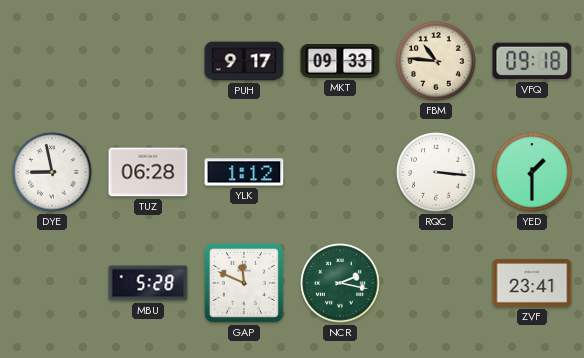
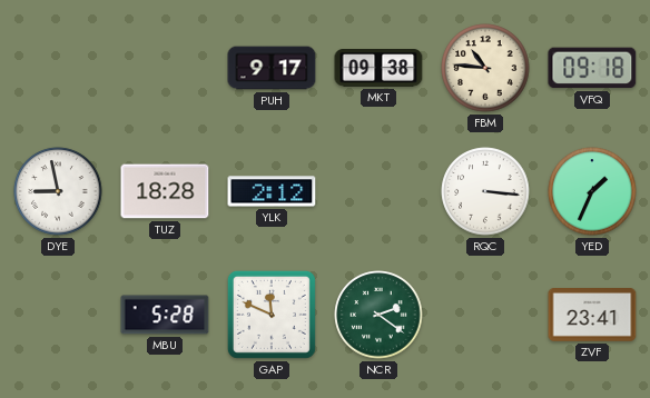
MKT: 09:33 -> 09:38 (378, 68)
TUZ: 06:28 -> 18:28 (165, 191)
YLK: 1:12 -> 2:12 (272, 191)
YED: 1:30 -> 1:34 (592, 191)
NCR: 2:17 -> 2:21 (378, 315)
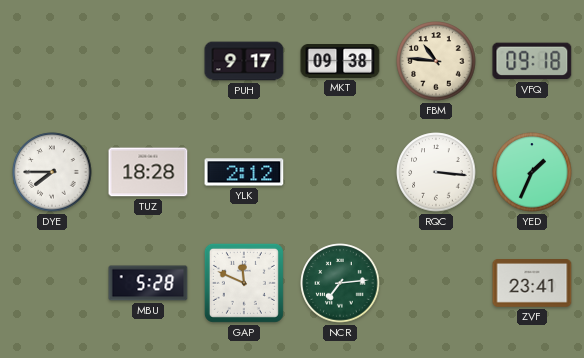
DYE: 8:58 -> 7:45 (52, 172)
NCR: 2:21 -> 7:14 (340, 283)
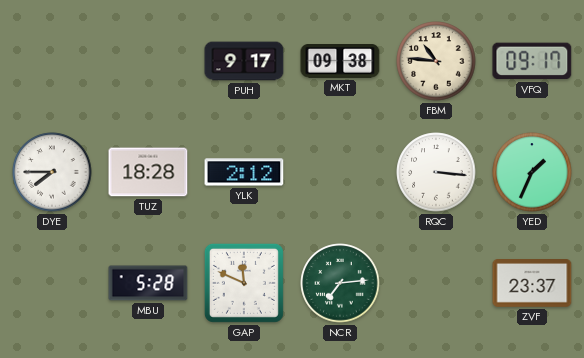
VFQ: 09:18 -> 09:17 (532, 61)
ZVF: 23:41 -> 23:37 (532, 284)
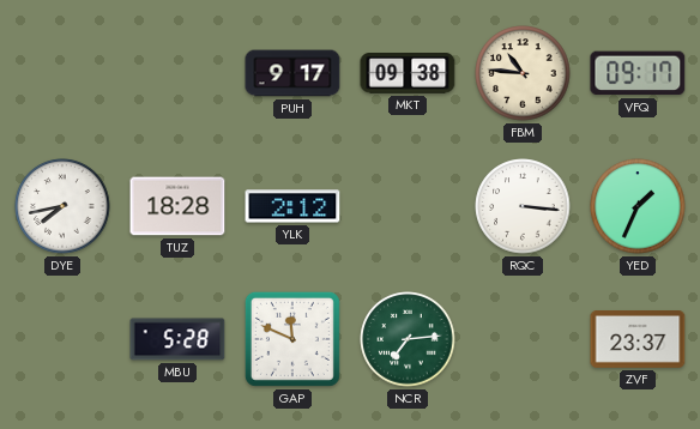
DYE: 7:45 -> 7:43 (62, 206)
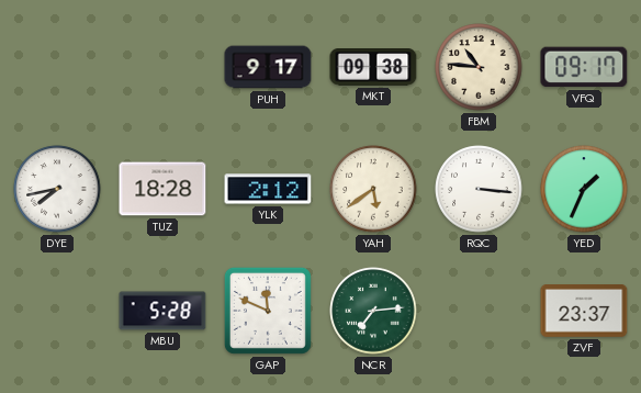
YAH: none -> 5:39 (373, 189)
